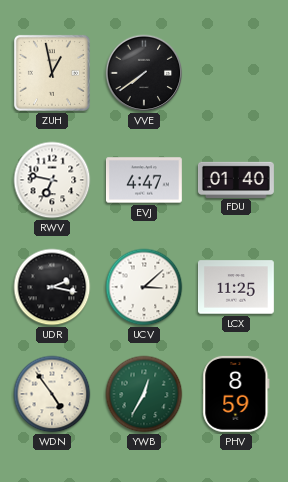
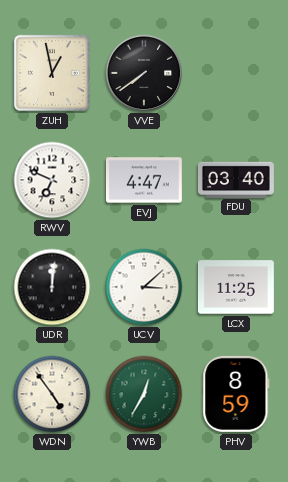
RWV: 6:47 -> 6:49 (52, 180)
FDU: 01:40 -> 03:40 (236, 179)
UDR: 2:17 -> 12:01 (52, 287)
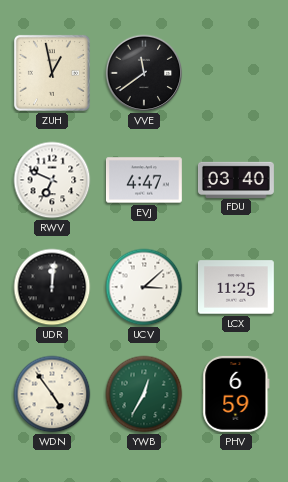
VVE: 7:39 -> 11:39 (144, 73)
PHV: 8:59 -> 6:59 (236, 394)
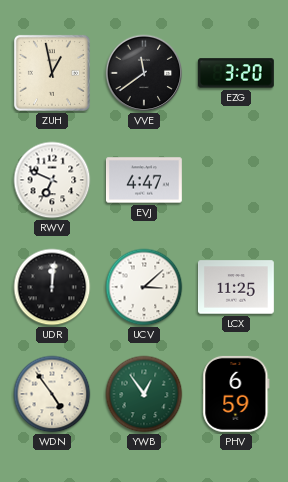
EZG: none -> 3:20 (236, 73)
FDU: 03:40 -> none (236, 179)
YWB: 12:35 -> 12:54 (144, 394)
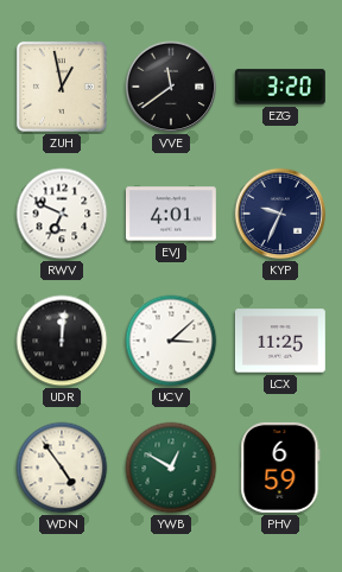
EVJ: 4:47 -> 4:01 (171, 214)
KYP: none -> 9:34 (280, 214)
YWB: 12:54 -> 12:50 (171, 468)
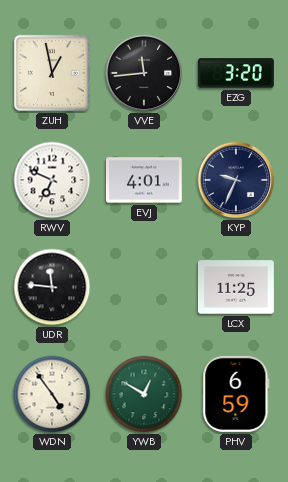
VVE: 11:39 -> 11:44 (144, 73)
UDR: 12:01 -> 11:46 (52, 287)
UCV: 3:08 -> none (171, 341)
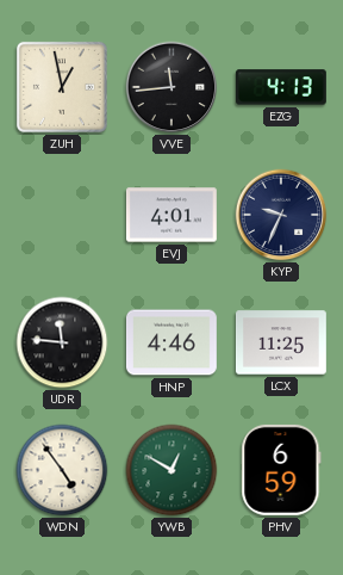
EZG: 3:20 -> 4:13 (281, 87)
RWV: 6:49 -> none (52, 180)
HNP: none -> 4:46 (171, 342)
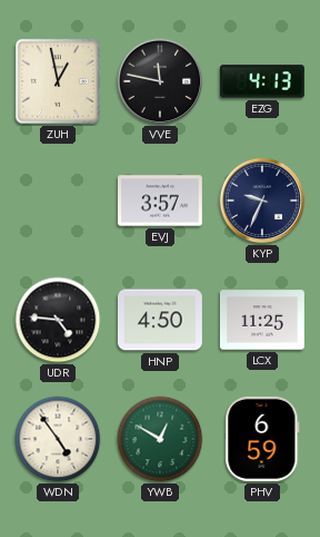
VVE: 11:44 -> 11:47 (160, 81)
EVJ: 4:01 -> 3:57 (160, 201)
UDR: 11:46 -> 4:46 (58, 320)
HNP: 4:46 -> 4:50 (160, 320)
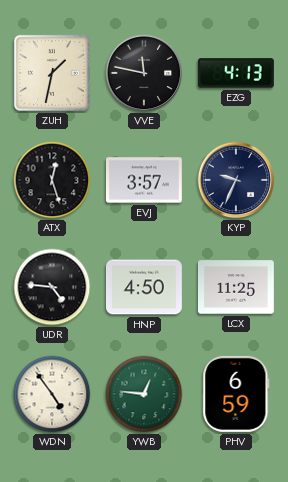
ZUH: 12:58 -> 1:32 (52, 73)
ATX: none -> 12:27 (52, 180)
YWB: 12:50 -> 12:46 (144, 394)
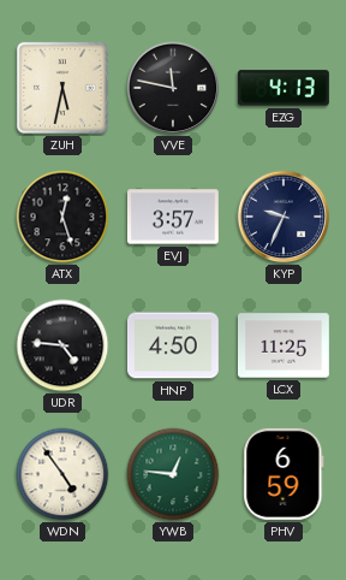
ZUH: 1:32 -> 5:32 (62, 88)
